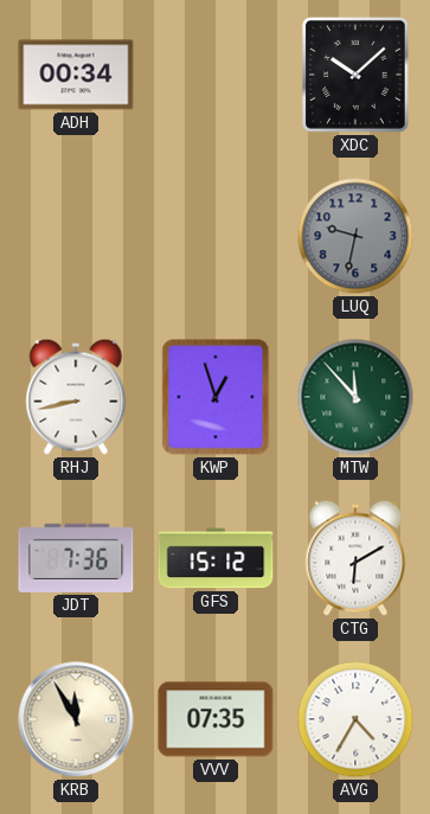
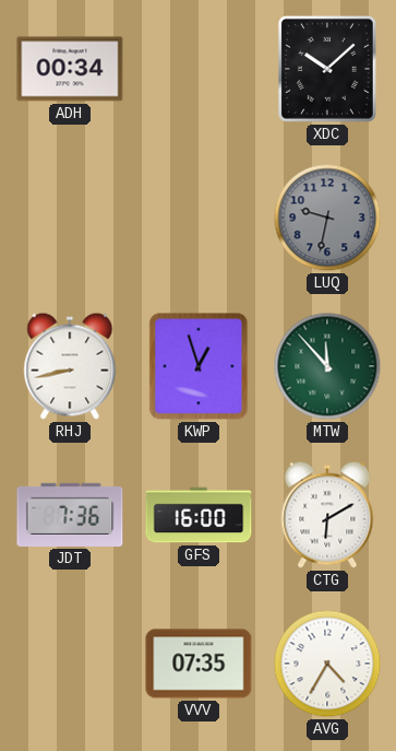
GFS: 15:12 -> 16:00 (199, 515)
KRB: 11:55 -> none (76, 719)
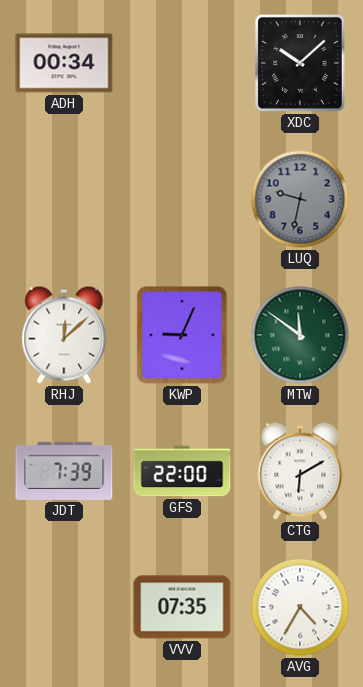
RHJ: 8:43 -> 12:08 (64, 335)
KWP: 12:57 -> 9:04 (182, 335)
MTW: 11:53 -> 11:51 (300, 335)
JDT: 7:36 -> 7:39 (64, 471)
GFS: 16:00 -> 22:00 (182, 471)
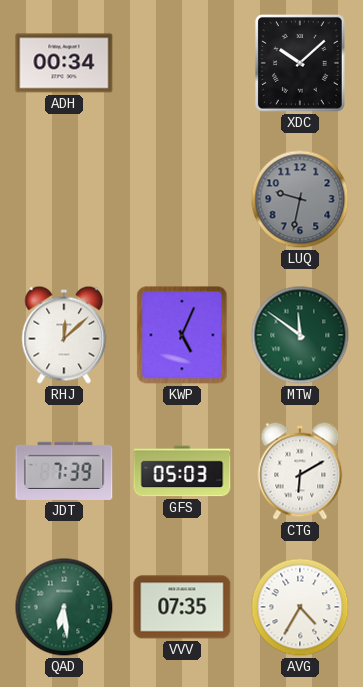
KWP: 9:04 -> 5:04 (182, 335)
GFS: 22:00 -> 05:03 (182, 471)
QAD: none -> 6:29 (64, 607)
